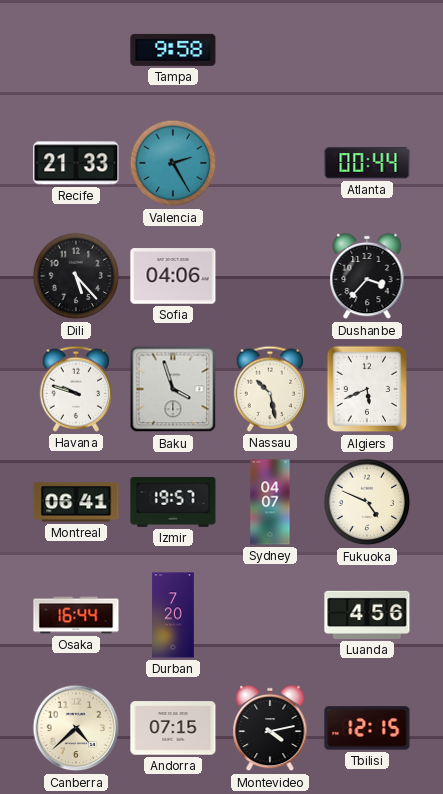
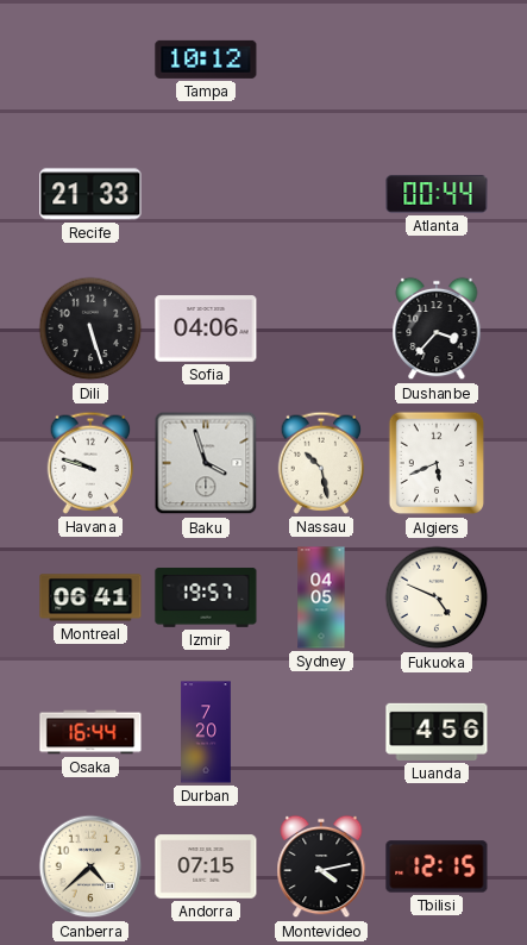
Tampa: 9:58 -> 10:12 (206, 60)
Valencia: 2:25 -> none (173, 163)
Dili: 5:23 -> 5:27 (90, 328)
Sydney: 04:07 -> 04:05 (321, 597)
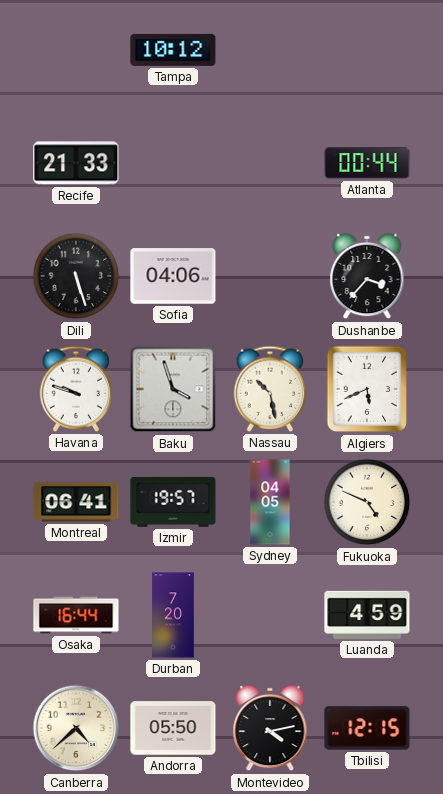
Luanda: 4:56 -> 4:59 (367, 615)
Andorra: 07:15 -> 05:50 (173, 728)
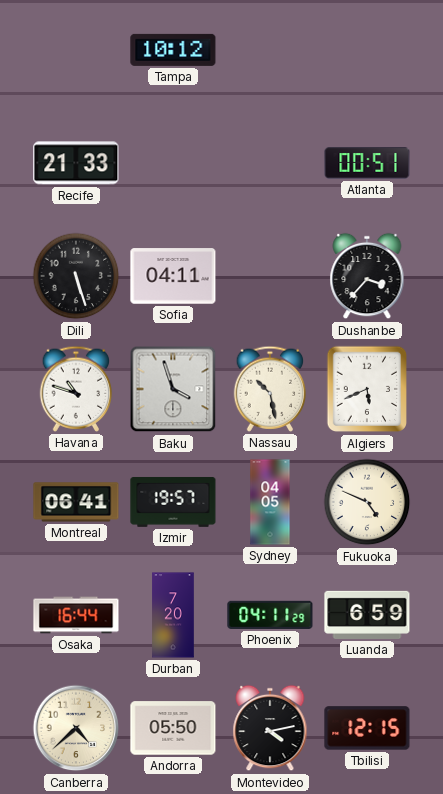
Atlanta: 00:44 -> 00:51 (367, 163)
Sofia: 04:06 -> 04:11 (173, 276)
Havana: 9:48 -> 10:48 (76, 389)
Phoenix: none -> 04:11 (270, 615)
Luanda: 4:59 -> 6:59 (367, 615)
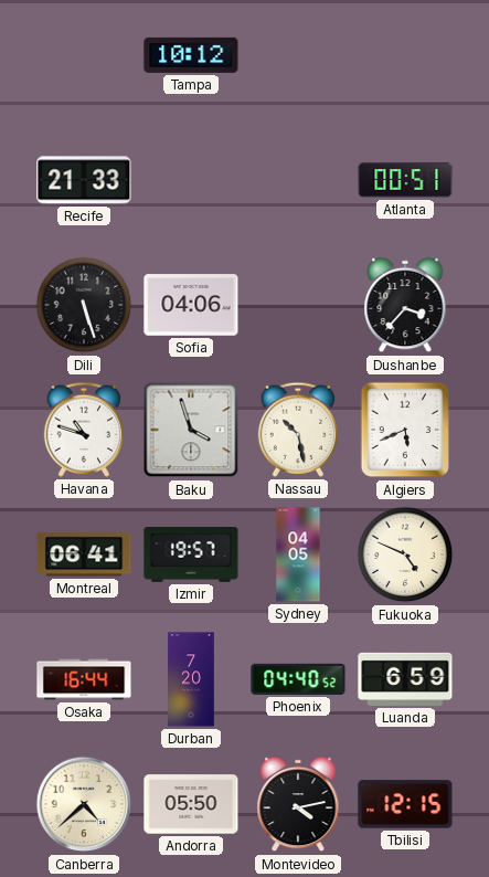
Sofia: 04:11 -> 04:06 (191, 305)
Phoenix: 04:11 -> 04:40 (298, 679)
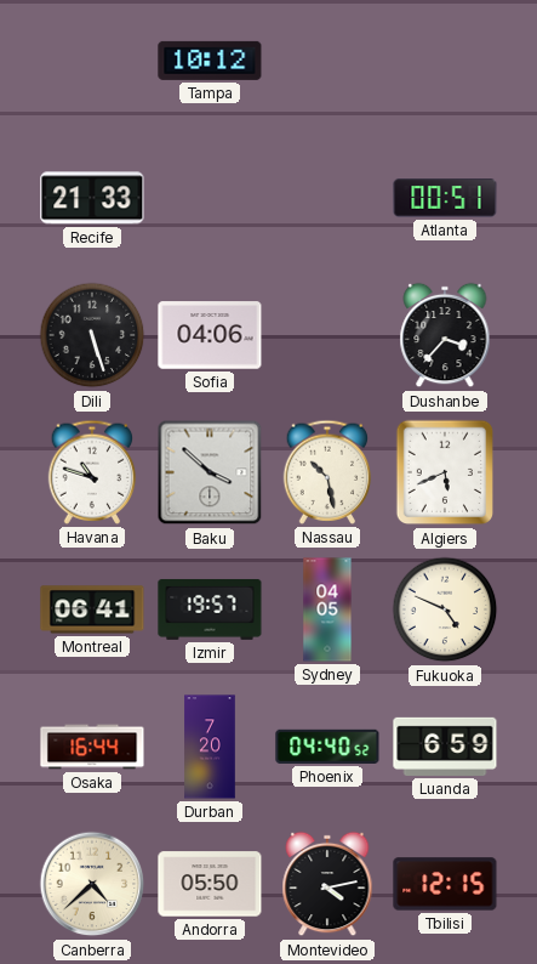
Baku: 3:57 -> 3:52 (210, 472)
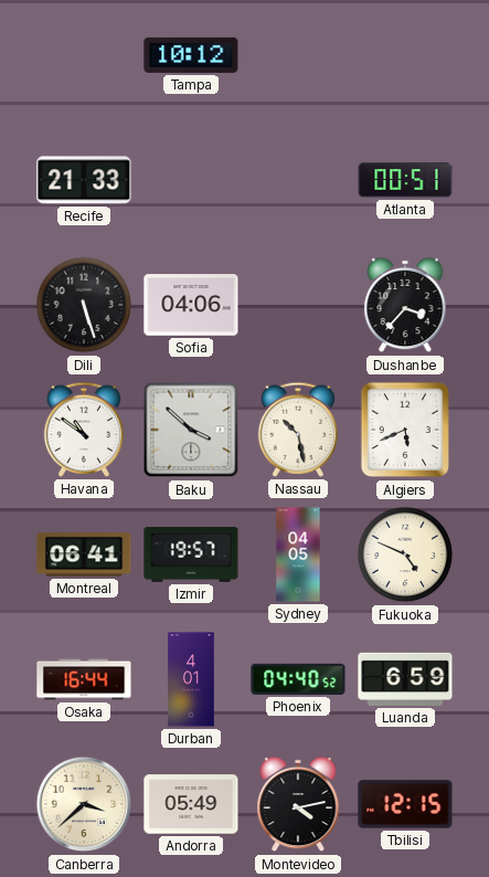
Havana: 10:48 -> 10:51 (84, 430)
Durban: 7:20 -> 4:01 (191, 679)
Canberra: 4:38 -> 3:38 (84, 804)
Andorra: 05:50 -> 05:49 (191, 804)
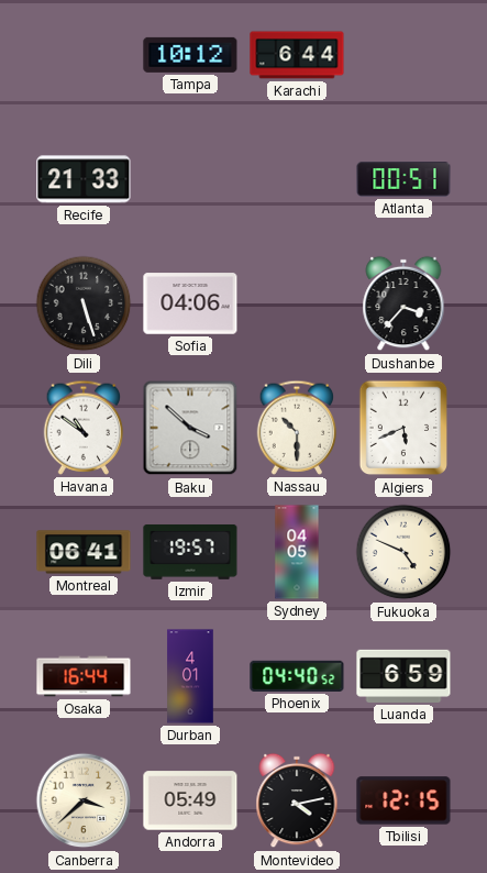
Karachi: none -> 6:44 (297, 55)
Nassau: 10:28 -> 10:30 (297, 428)
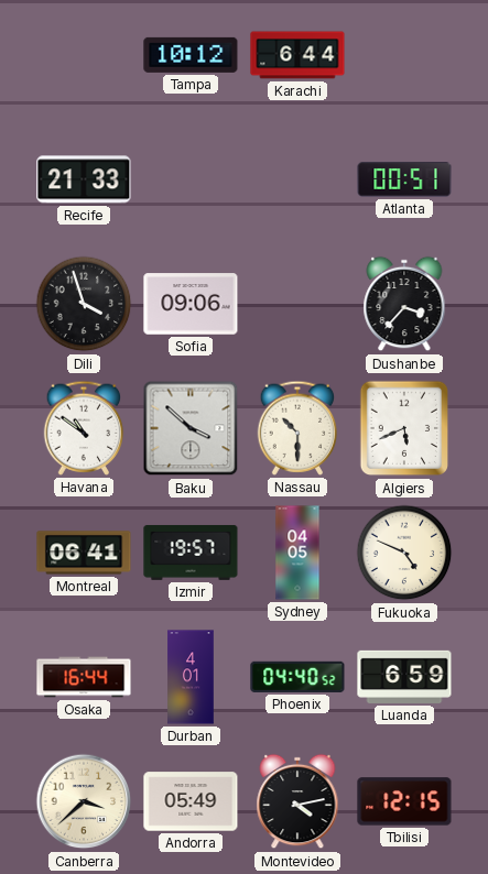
Dili: 5:27 -> 3:57 (84, 304)
Sofia: 04:06 -> 09:06 (191, 304)
